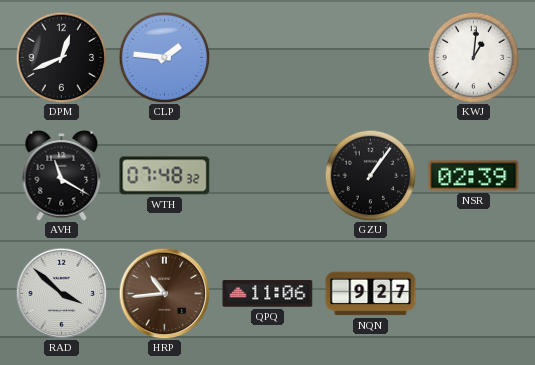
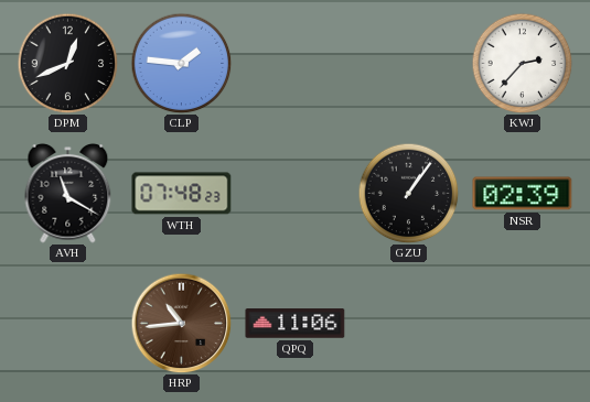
KWJ: 1:01 -> 2:37 (522, 63)
WTH: 07:48:32 -> 07:48:23 (182, 194)
RAD: 3:52 -> none (61, 293)
NQN: 9:27 -> none (371, 294)
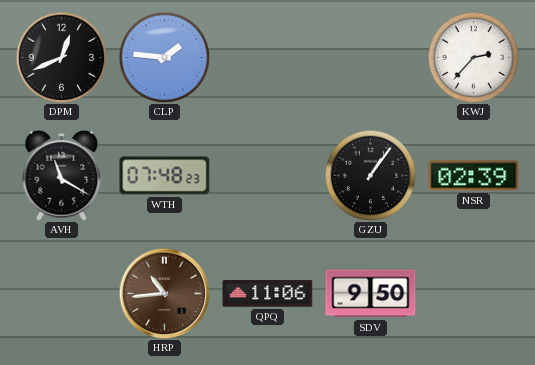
SDV: none -> 9:50 (371, 294)
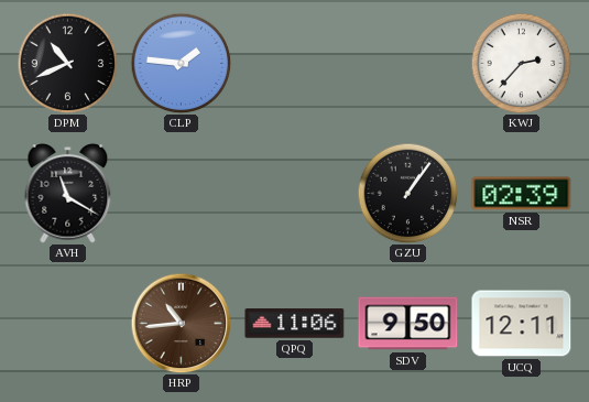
DPM: 12:41 -> 10:41 (67, 63)
WTH: 07:48 -> none (165, 176)
UCQ: none -> 12:11 (522, 324)
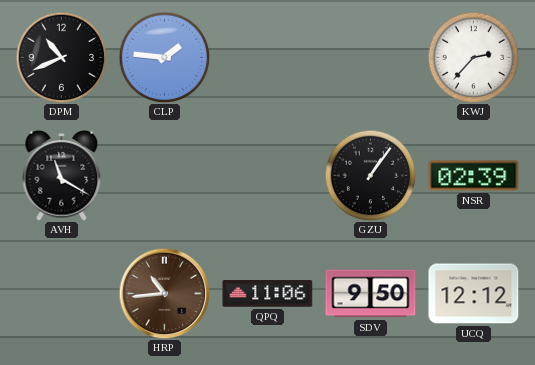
UCQ: 12:11 -> 12:12 (474, 294)
